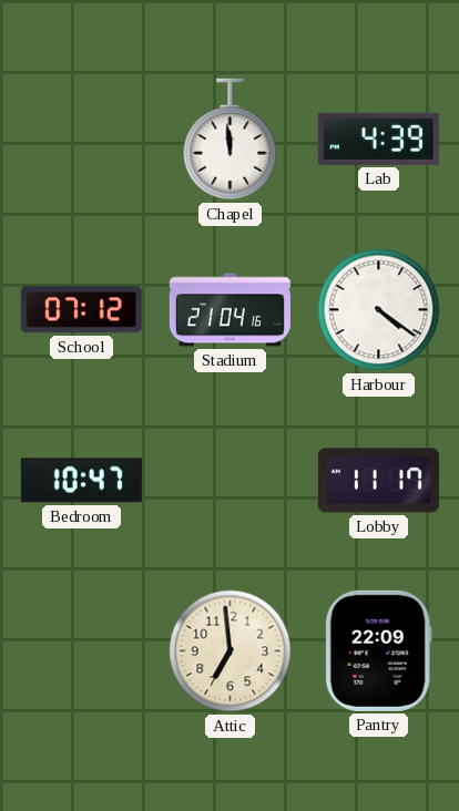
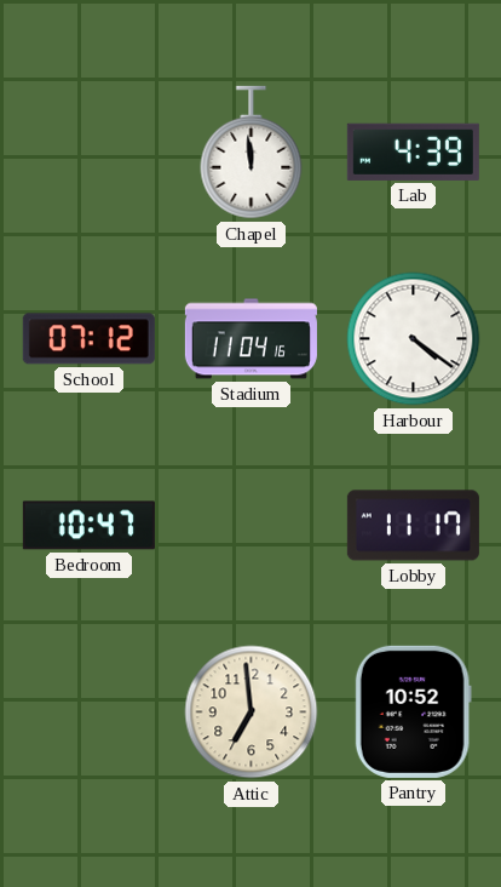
Stadium: 21:04 -> 11:04 (250, 339)
Pantry: 22:09 -> 10:52 (413, 711)
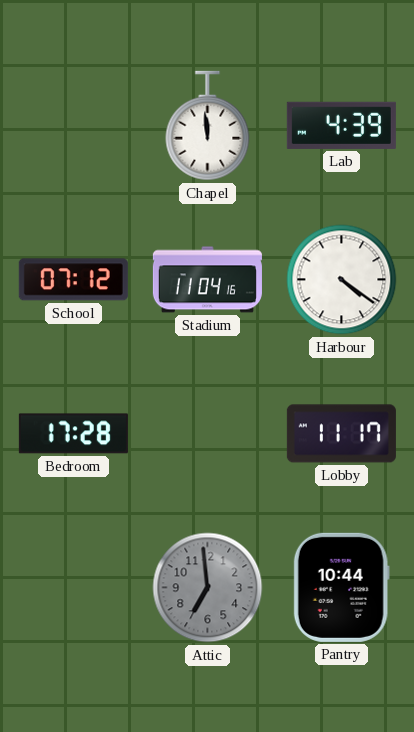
Bedroom: 10:47 -> 17:28 (73, 434)
Attic dial: cream -> grey (208, 588)
Pantry: 10:52 -> 10:44 (341, 587)
